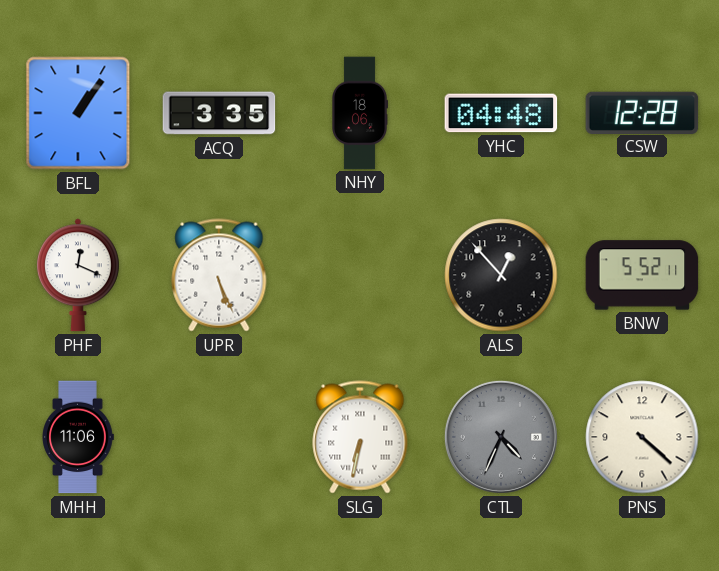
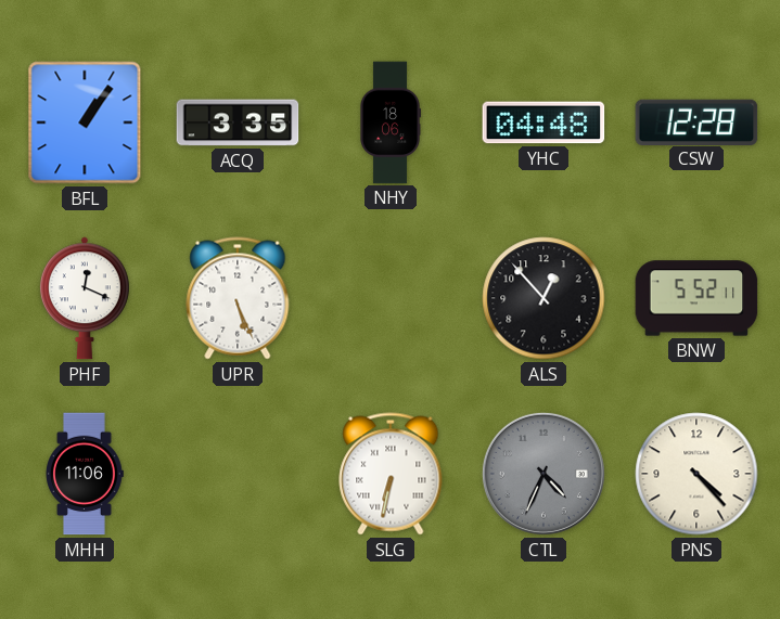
PNS: 4:22 -> 4:23 (696, 474)
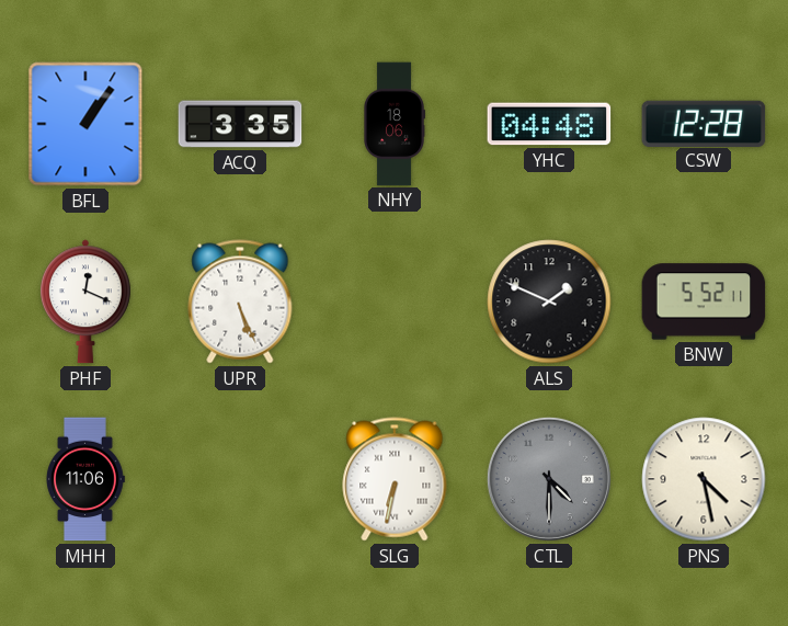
ALS: 12:53 -> 1:49 (549, 301)
CTL: 4:34 -> 4:30 (549, 479)
PNS: 4:23 -> 4:28 (704, 479)
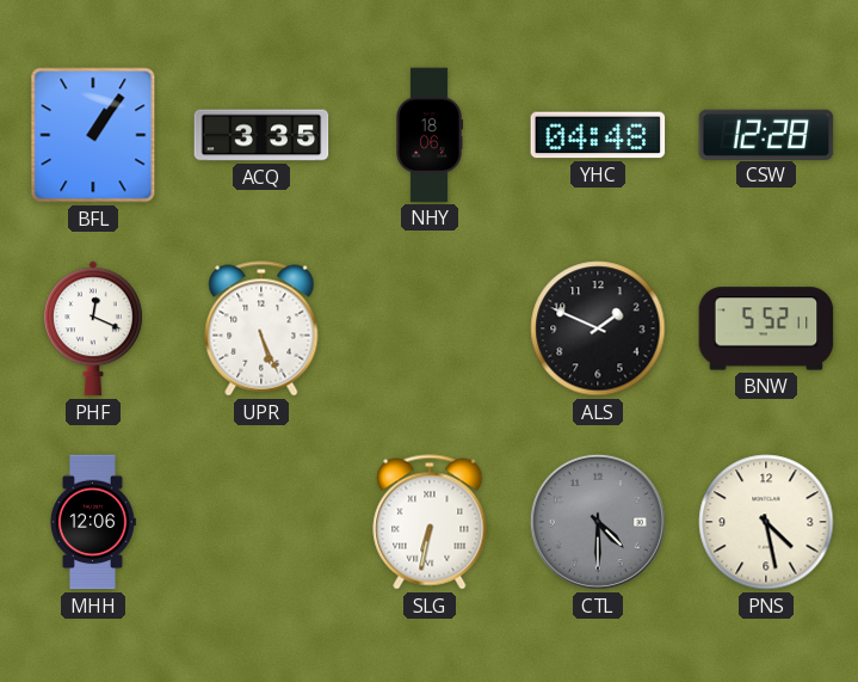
MHH: 11:06 -> 12:06 (93, 522)
